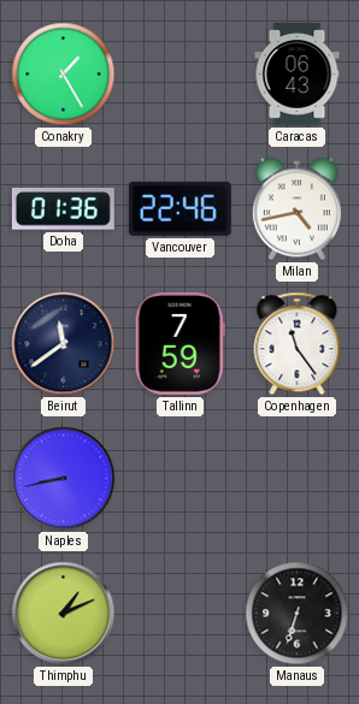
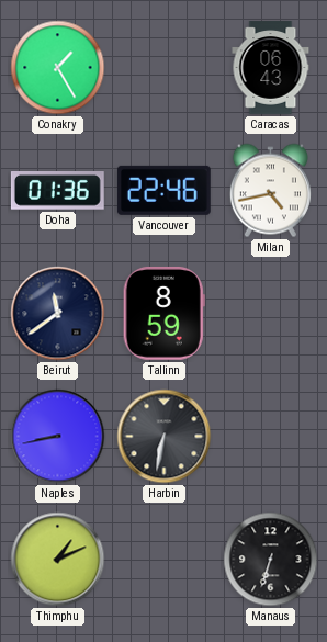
Tallinn: 7:59 -> 8:59 (163, 313)
Copenhagen: 11:24 -> none (298, 344)
Harbin: none -> 6:32 (165, 437)
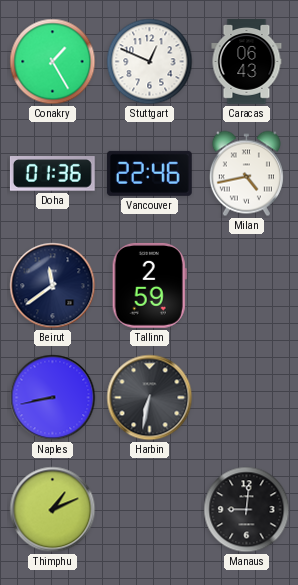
Stuttgart: none -> 12:49 (150, 62)
Tallinn: 8:59 -> 2:59 (149, 285)
Manaus: 6:33 -> 9:01 (247, 510)
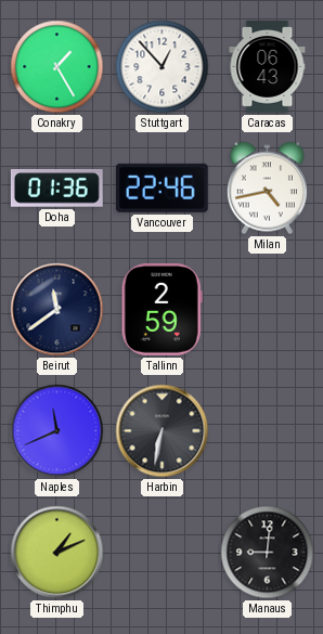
Stuttgart: 12:49 -> 12:53 (163, 67)
Naples: 8:43 -> 11:41 (57, 431)
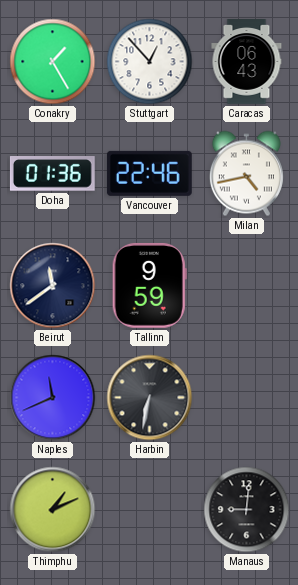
Tallinn: 2:59 -> 9:59 (149, 285)
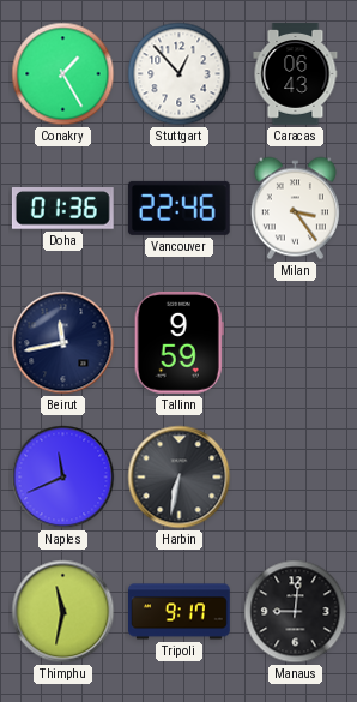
Milan: 4:43 -> 3:24 (295, 209)
Beirut: 11:39 -> 11:43 (63, 343)
Thimphu: 1:11 -> 11:32 (63, 612)
Tripoli: none -> 9:17 (180, 612)
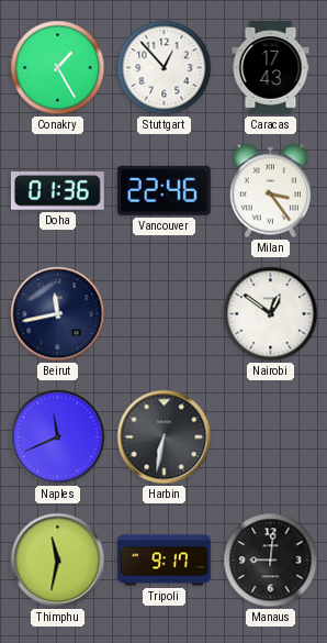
Caracas: 06:43 -> 17:43 (271, 68)
Tallinn: 9:59 -> none (179, 342)
Nairobi: none -> 12:51 (271, 314)
